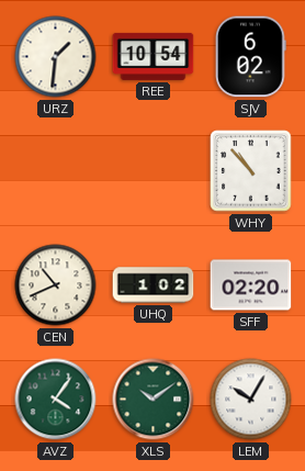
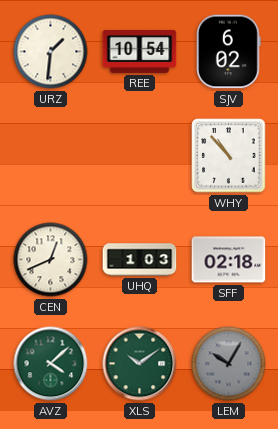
CEN: 10:41 -> 12:41 (51, 260)
UHQ: 1:02 -> 1:03 (140, 260)
SFF: 02:20 -> 02:18 (229, 260)
AVZ: 4:06 -> 4:08 (51, 364)
LEM dial: white -> grey (229, 364)
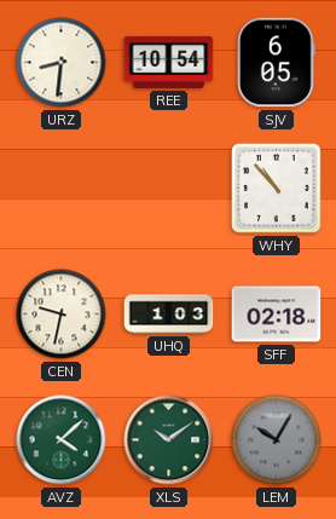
URZ: 1:31 -> 8:31 (62, 63)
SJV: 6:02 -> 6:05 (277, 63)
CEN: 12:41 -> 9:32 (62, 315)
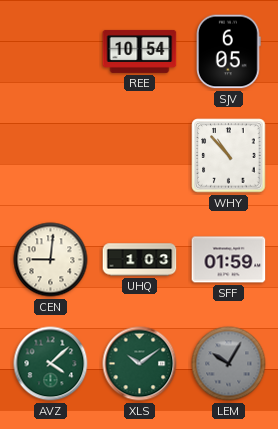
URZ: 8:31 -> none (62, 63)
CEN: 9:32 -> 9:01 (51, 260)
SFF: 02:18 -> 01:59 (229, 260)
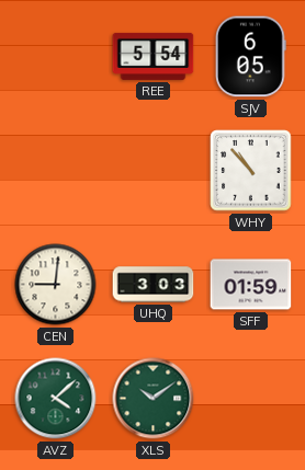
REE: 10:54 -> 5:54 (154, 56)
UHQ: 1:03 -> 3:03 (154, 285)
LEM: 10:05 -> none (229, 364)
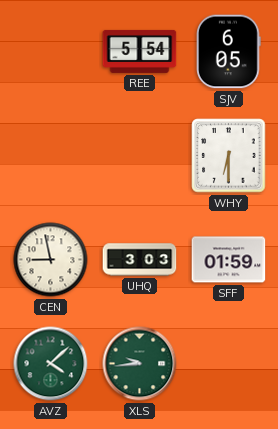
WHY: 10:53 -> 6:30 (229, 156)
CEN: 9:01 -> 8:58 (51, 260)
XLS: 10:09 -> 9:44 (140, 364)
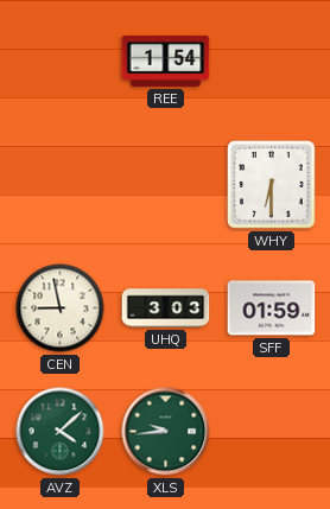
REE: 5:54 -> 1:54 (166, 61)
SJV: 6:05 -> none (229, 52)
